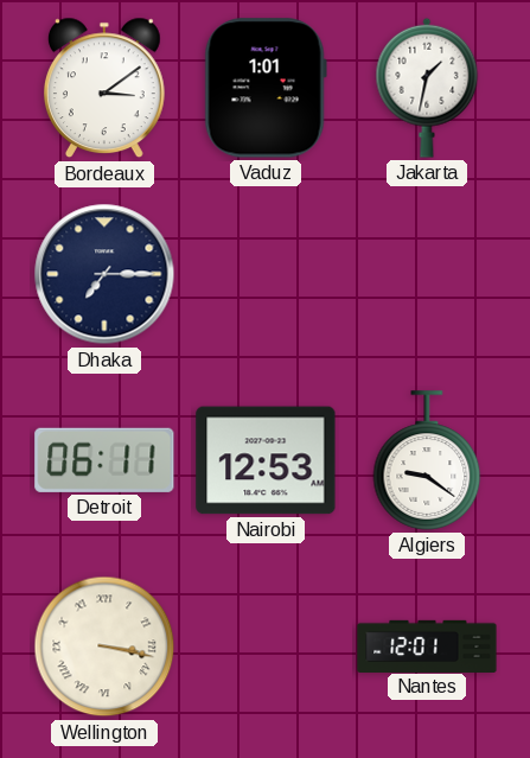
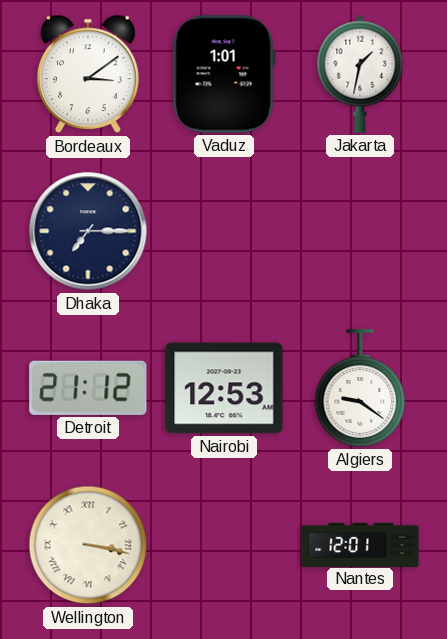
Detroit: 06:11 -> 21:12 (88, 388)
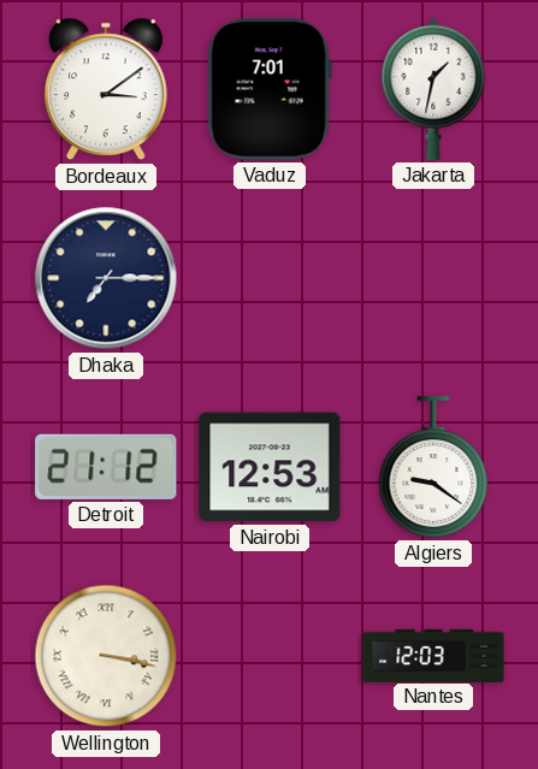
Vaduz: 1:01 -> 7:01 (270, 89)
Nantes: 12:01 -> 12:03 (433, 655)
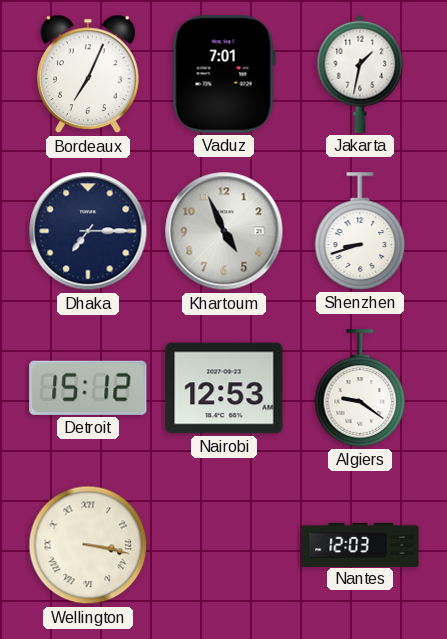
Bordeaux: 3:09 -> 7:04 (88, 74)
Khartoum: none -> 4:56 (224, 231)
Shenzhen: none -> 8:42 (360, 231)
Detroit: 21:12 -> 15:12 (88, 388)
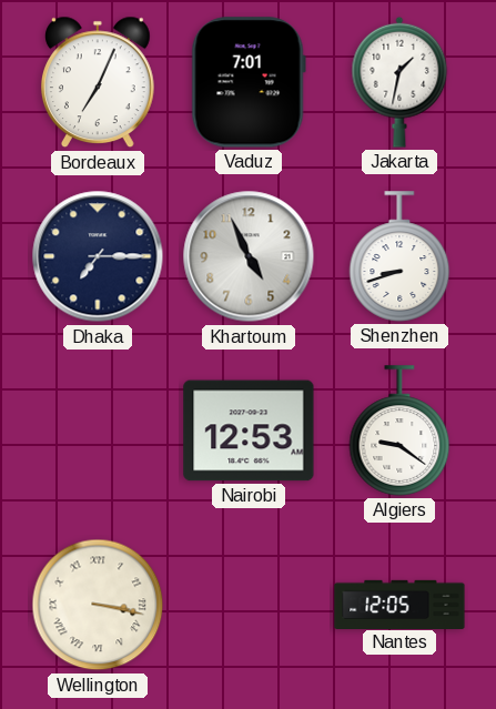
Detroit: 15:12 -> none (88, 388)
Nantes: 12:03 -> 12:05 (399, 604)
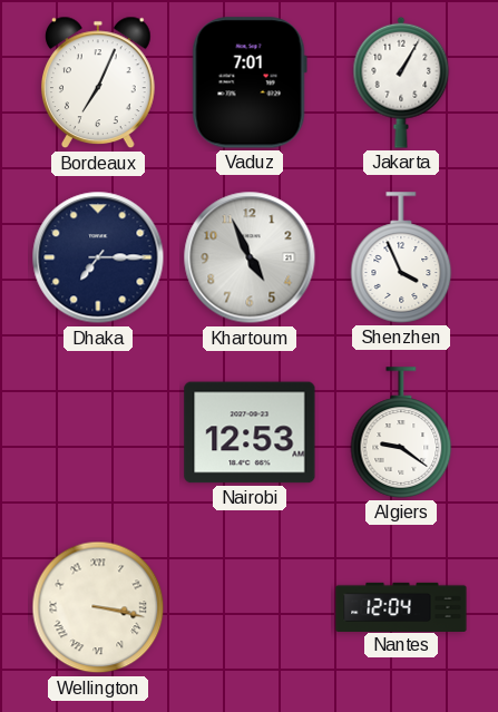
Jakarta: 1:32 -> 1:05 (401, 82)
Shenzhen: 8:42 -> 3:56 (401, 257)
Nantes: 12:05 -> 12:04 (401, 606)
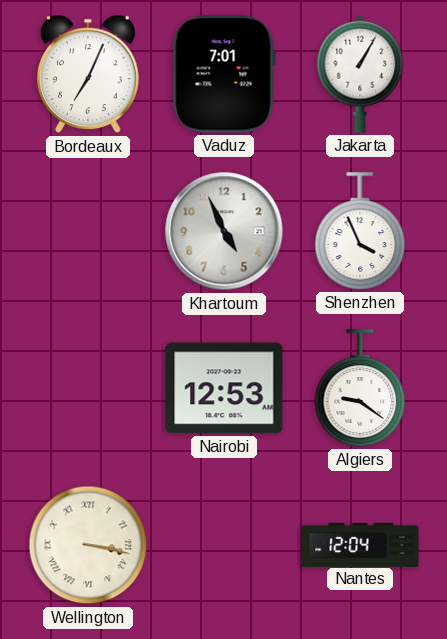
Dhaka: 7:15 -> none (98, 257)
